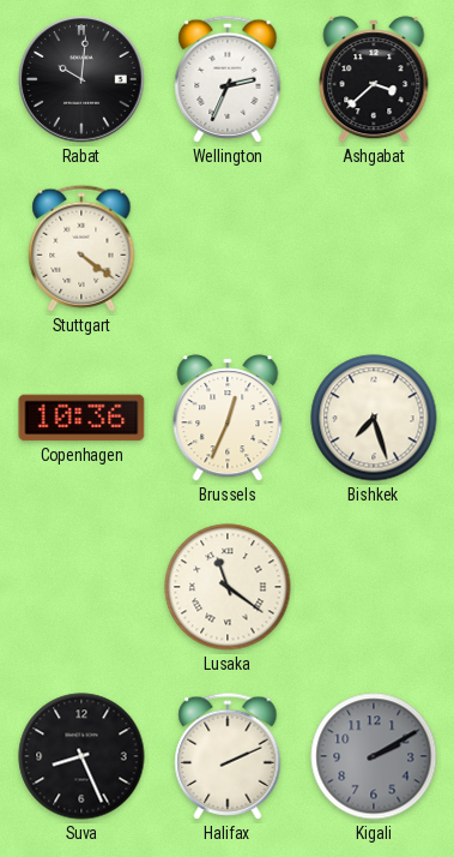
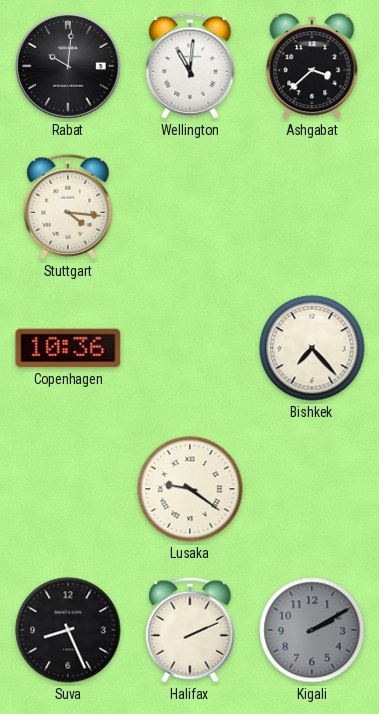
Wellington: 2:34 -> 11:01 (190, 66)
Stuttgart: 4:21 -> 4:16 (68, 207)
Brussels: 12:34 -> none (228, 418)
Bishkek: 7:27 -> 7:23 (312, 348)
Lusaka: 11:21 -> 9:21 (190, 489)
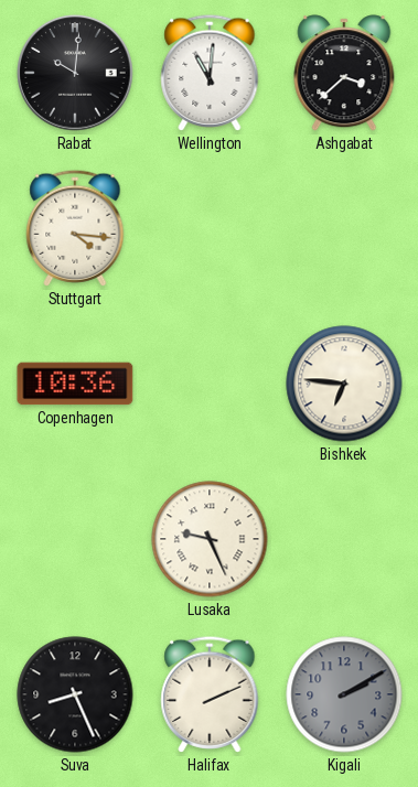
Bishkek: 7:23 -> 6:46 (344, 384)
Lusaka: 9:21 -> 9:26 (210, 539)
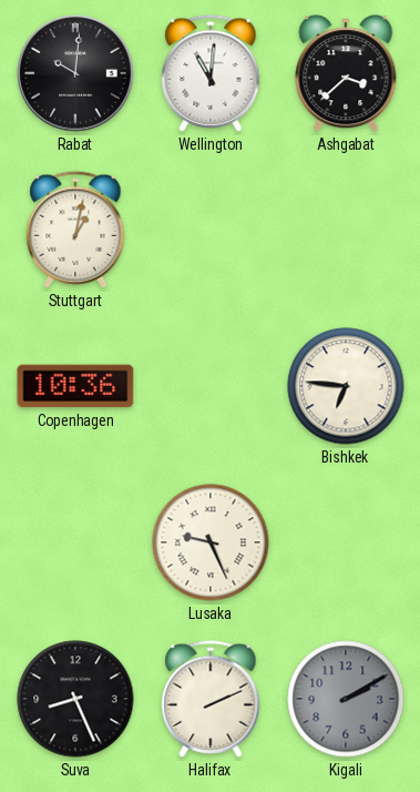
Stuttgart: 4:16 -> 1:02 (75, 230)
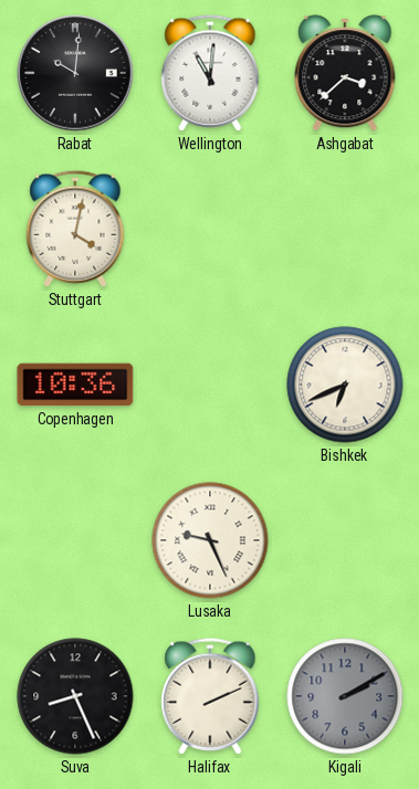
Stuttgart: 1:02 -> 4:02 (75, 229)
Bishkek: 6:46 -> 6:41 (345, 385)
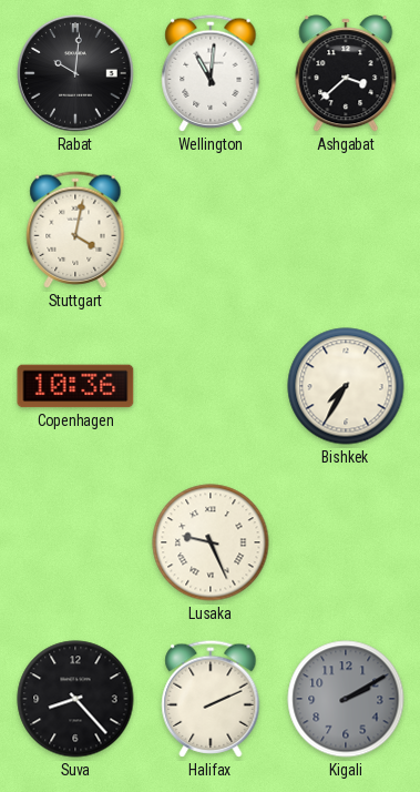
Bishkek: 6:41 -> 7:35 (346, 386)
Suva: 8:26 -> 8:23 (75, 699)
